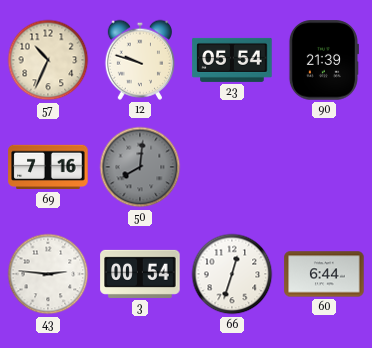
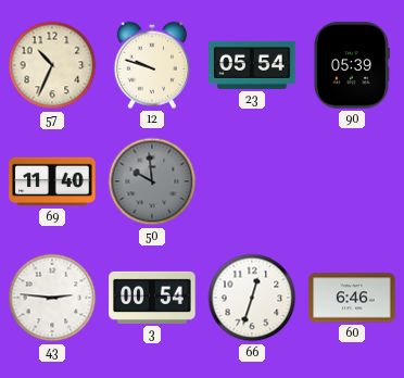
90: 21:39 -> 05:39 (351, 65)
69: 7:16 -> 11:40 (52, 181)
50: 8:01 -> 9:59 (152, 181)
60: 6:44 -> 6:46 (352, 298)
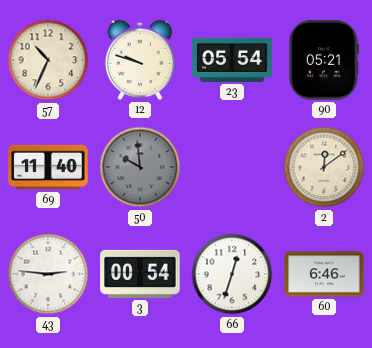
90: 05:39 -> 05:21 (323, 60)
2: none -> 12:09 (324, 167)
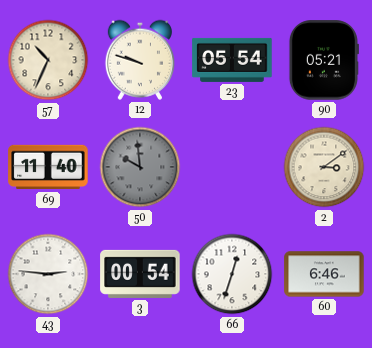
2: 12:09 -> 3:09 (324, 167)
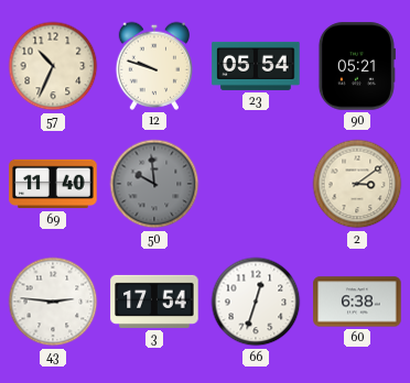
3: 00:54 -> 17:54 (154, 302)
60: 6:46 -> 6:38 (357, 302)
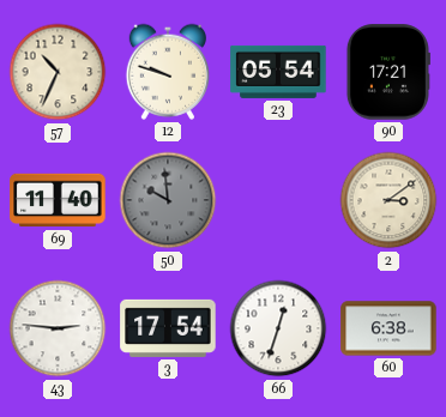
90: 05:21 -> 17:21 (387, 72)
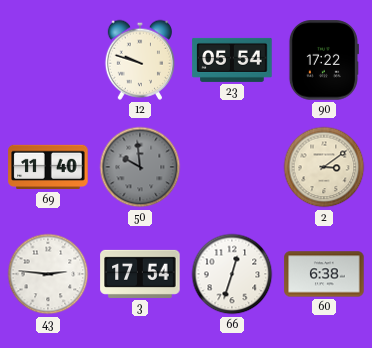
57: 10:34 -> none (58, 72)
90: 17:21 -> 17:22 (323, 60)
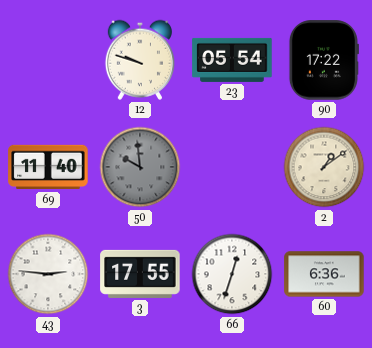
2: 3:09 -> 1:09 (324, 167)
3: 17:54 -> 17:55 (140, 274)
60: 6:38 -> 6:36 (324, 274)
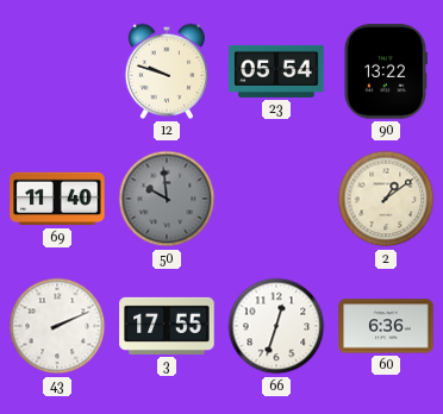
90: 17:22 -> 13:22 (385, 71)
43: 2:46 -> 2:11 (57, 326)
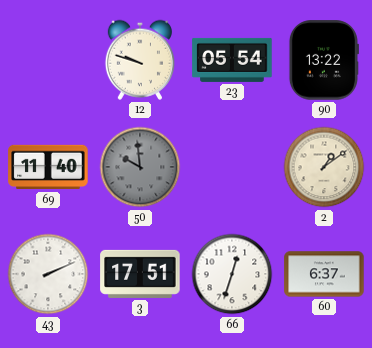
3: 17:55 -> 17:51 (140, 274)
60: 6:36 -> 6:37 (324, 274)
